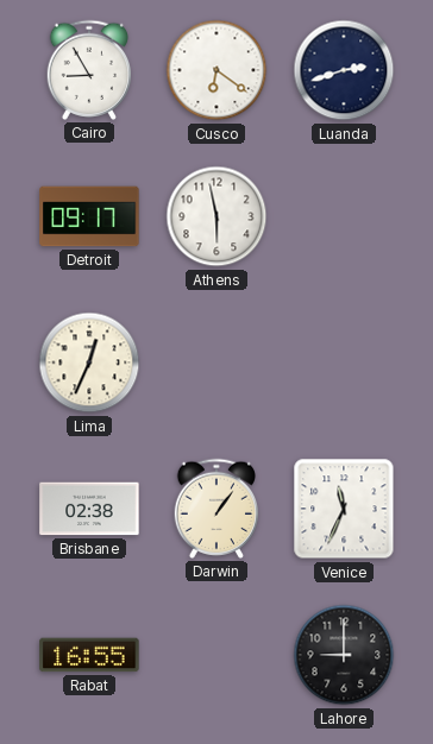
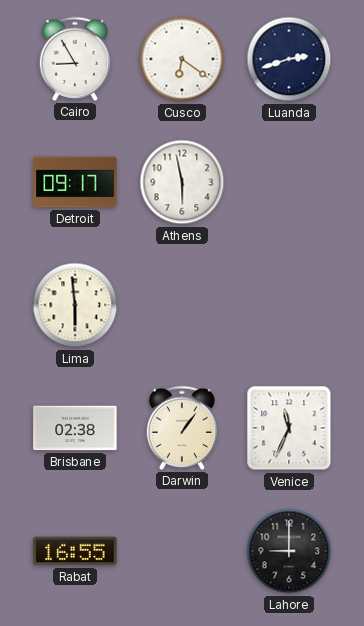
Lima: 12:34 -> 5:59 (75, 305)
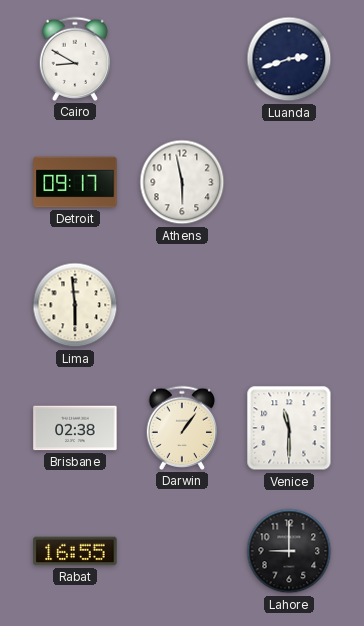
Cairo: 8:55 -> 8:50 (75, 59)
Cusco: 6:21 -> none (182, 59)
Venice: 11:34 -> 11:30 (289, 428)
